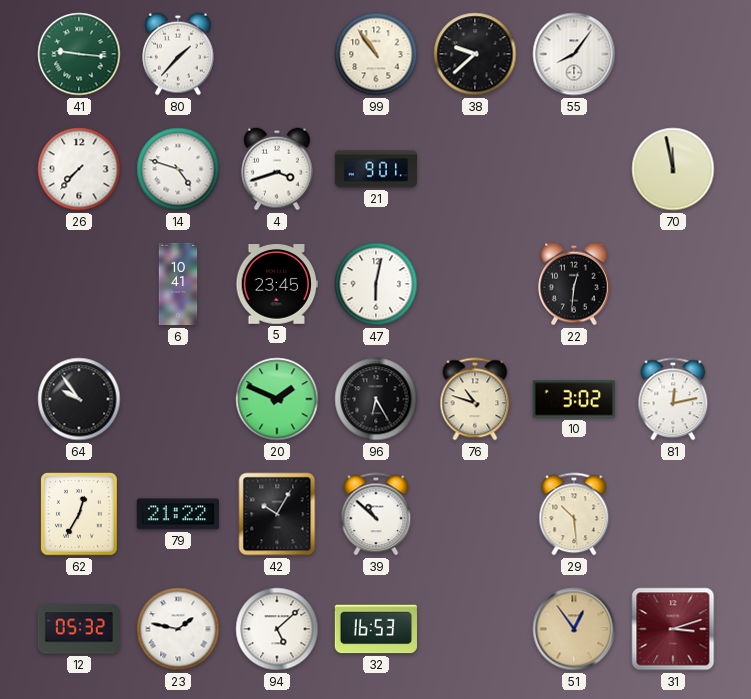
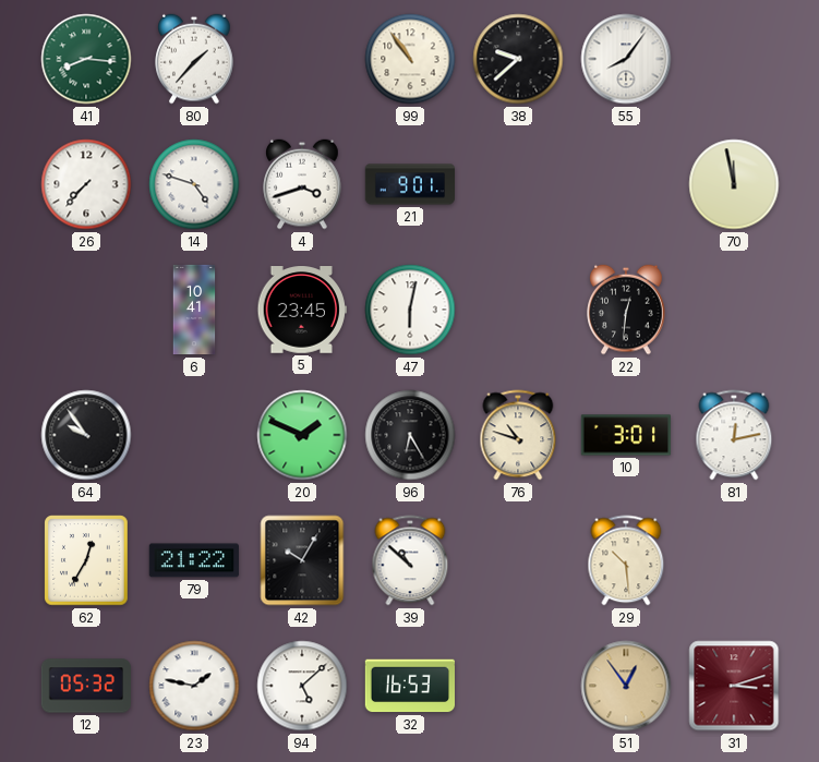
41: 9:16 -> 8:16 (86, 59)
10: 3:02 -> 3:01 (625, 435)
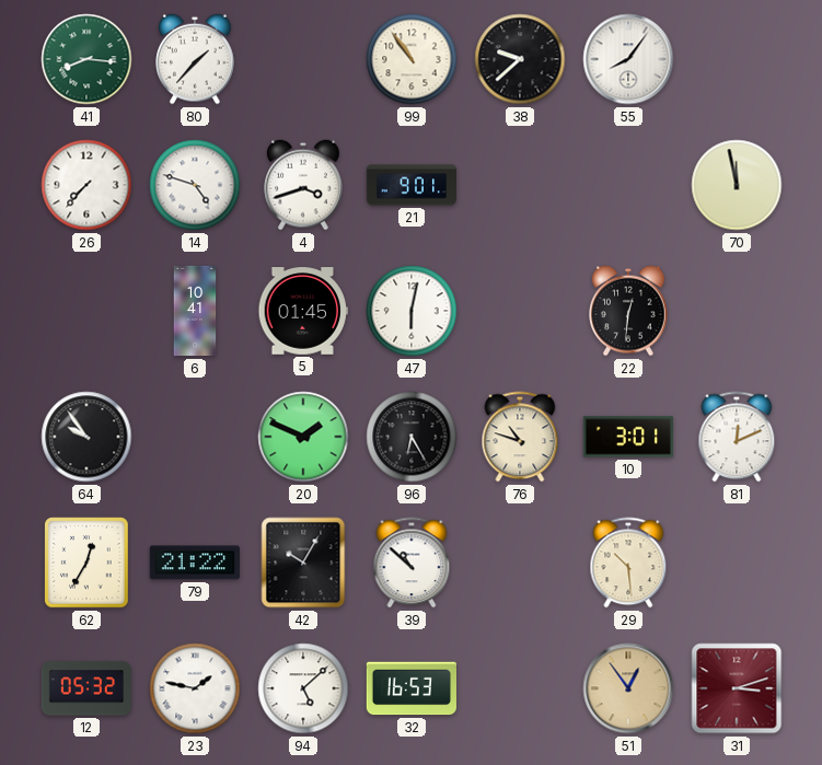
5: 23:45 -> 01:45 (303, 312)
81: 12:13 -> 12:11 (737, 437)
